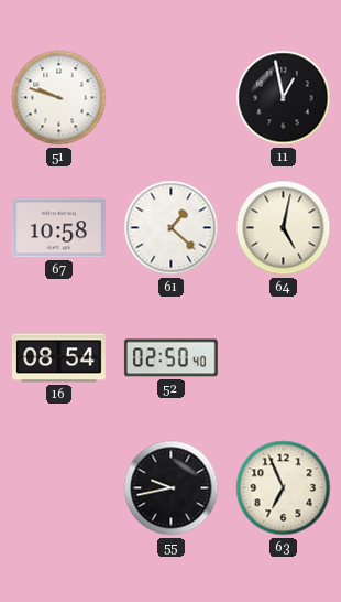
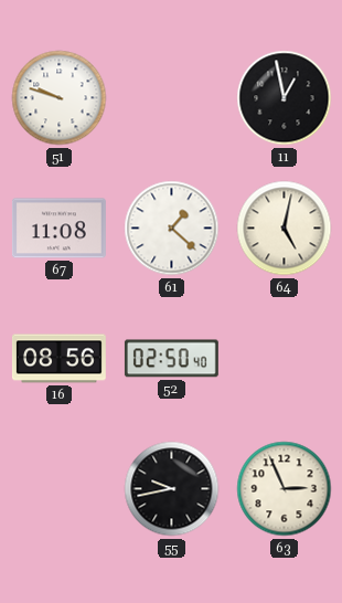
67: 10:58 -> 11:08 (58, 229)
16: 08:54 -> 08:56 (58, 359)
63: 6:56 -> 2:56 (285, 489)
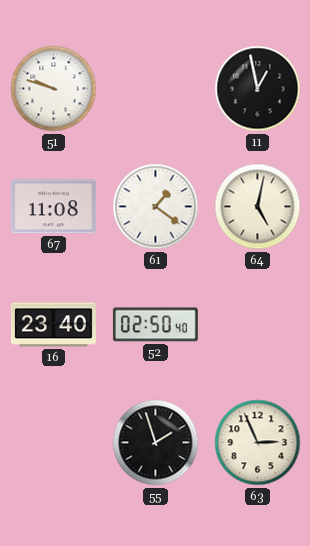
61: 1:22 -> 1:21 (156, 207)
16: 08:56 -> 23:40 (53, 325)
55: 9:43 -> 1:57 (156, 443)
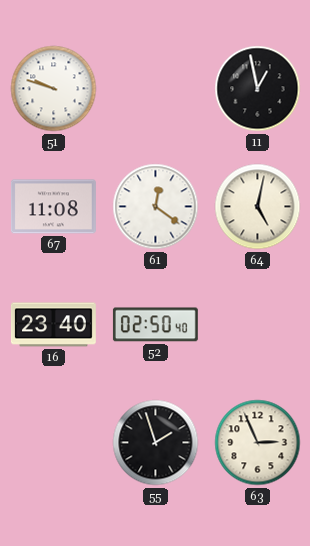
61: 1:21 -> 12:21 (156, 207)
